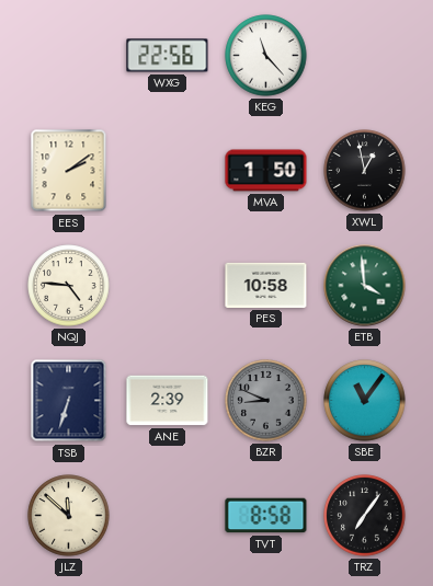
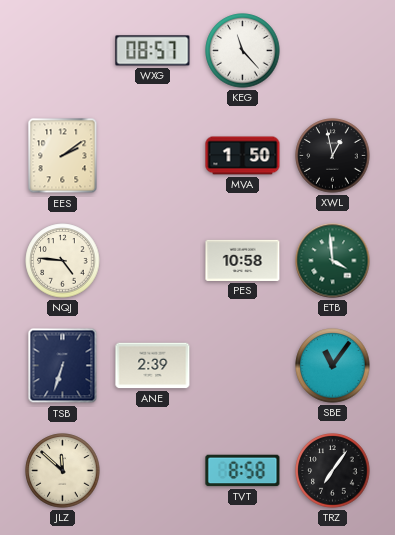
WXG: 22:56 -> 08:57 (153, 51)
BZR: 8:49 -> none (266, 401)
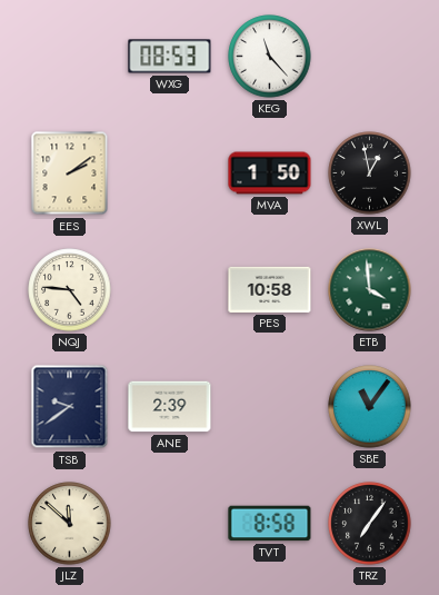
WXG: 08:57 -> 08:53 (170, 57)
TSB: 6:33 -> 9:39 (70, 407)
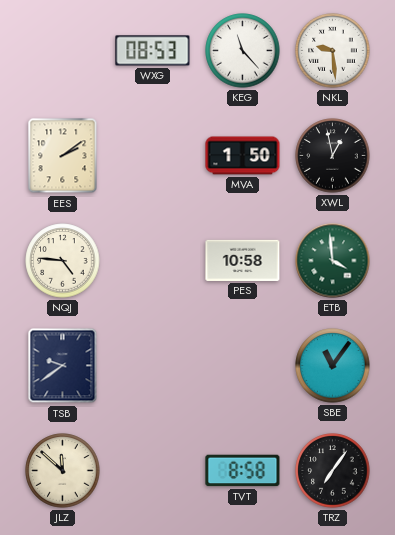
NKL: none -> 9:29 (333, 51)
ANE: 2:39 -> none (170, 407)
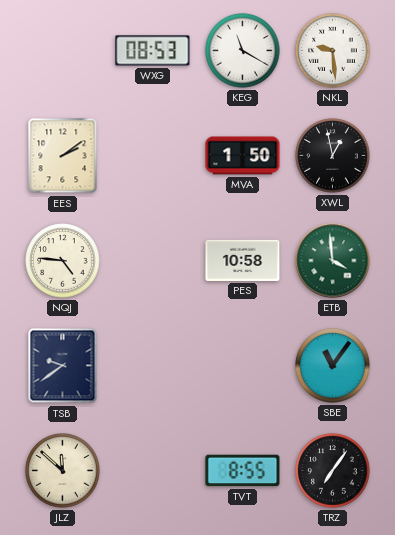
KEG: 11:23 -> 11:20 (243, 51)
TVT: 8:58 -> 8:55 (243, 471)
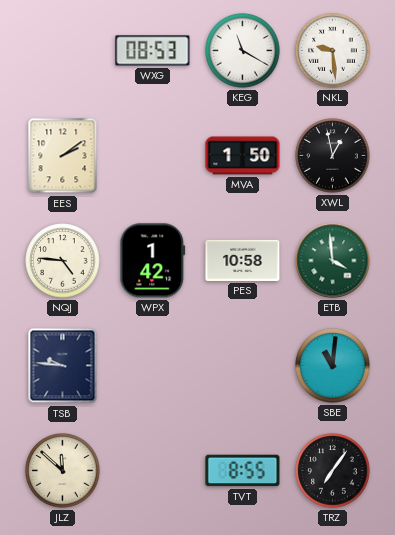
WPX: none -> 1:42 (153, 261)
TSB: 9:39 -> 9:46 (63, 366)
SBE: 11:06 -> 11:01 (333, 366)
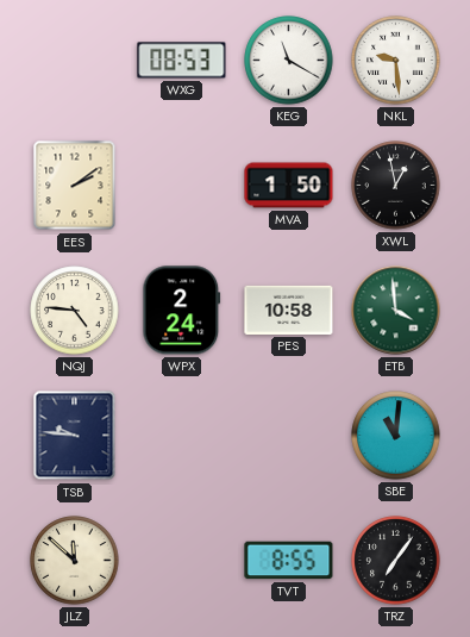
WPX: 1:42 -> 2:24 (182, 311)
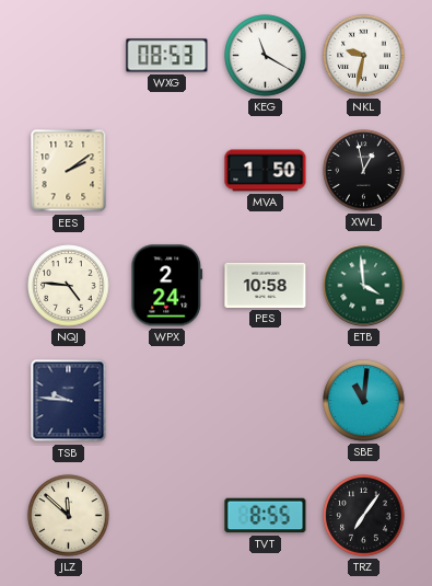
NKL: 9:29 -> 9:32 (364, 56)
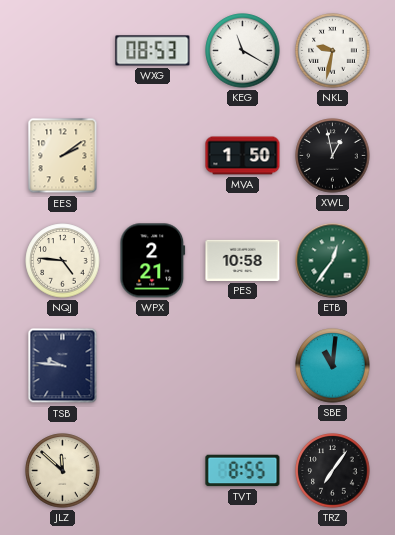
WPX: 2:24 -> 2:21 (153, 261)
ETB: 3:59 -> 12:36 (333, 261)
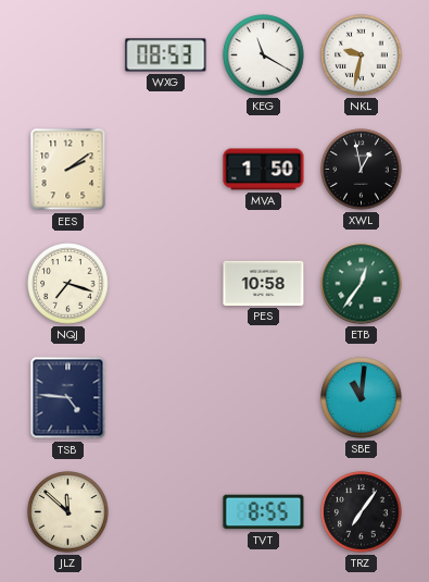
NQJ: 4:46 -> 7:18 (68, 284)
WPX: 2:21 -> none (153, 261)
TSB: 9:46 -> 4:46 (68, 398)
